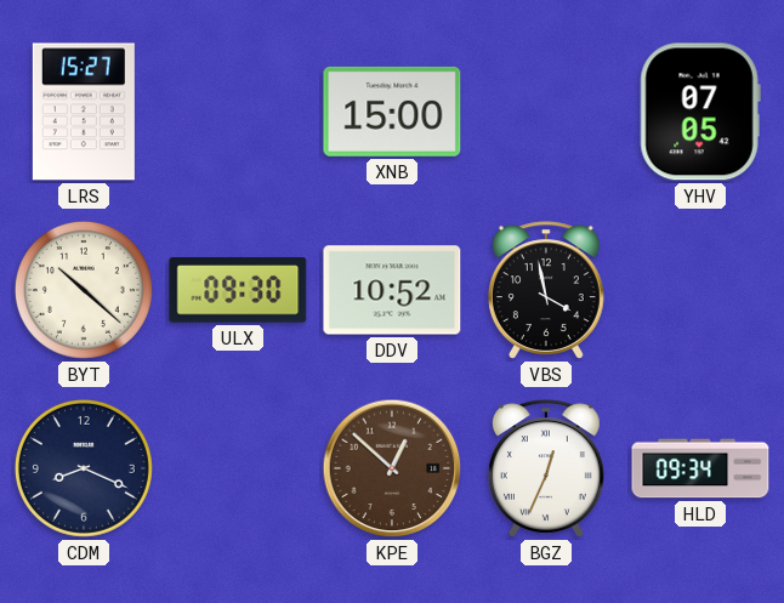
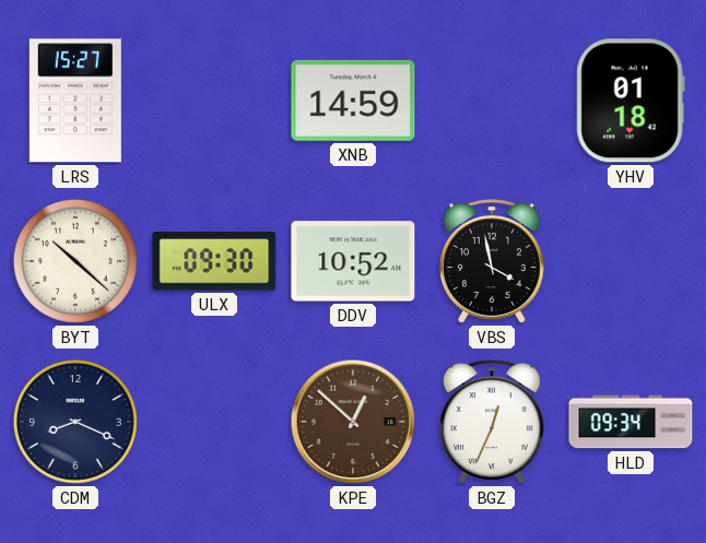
XNB: 15:00 -> 14:59 (353, 101)
YHV: 07:05 -> 01:18 (631, 101)
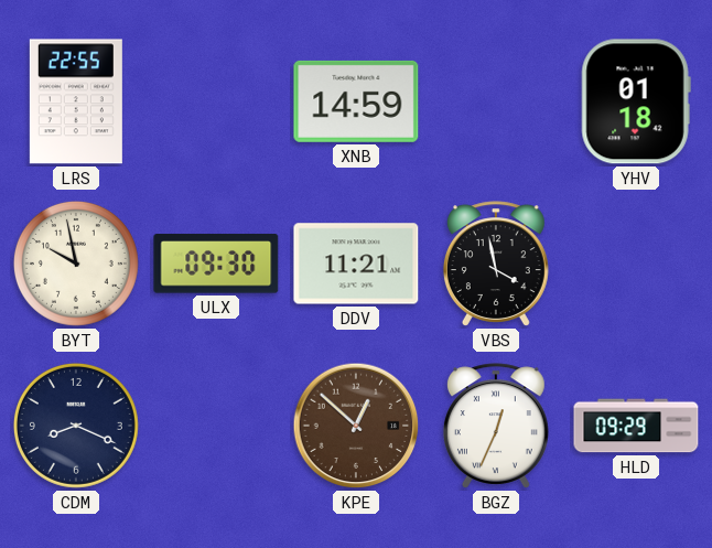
LRS: 15:27 -> 22:55 (76, 101)
BYT: 10:22 -> 9:58 (76, 264)
DDV: 10:52 -> 11:21 (356, 264)
HLD: 09:34 -> 09:29 (636, 426)
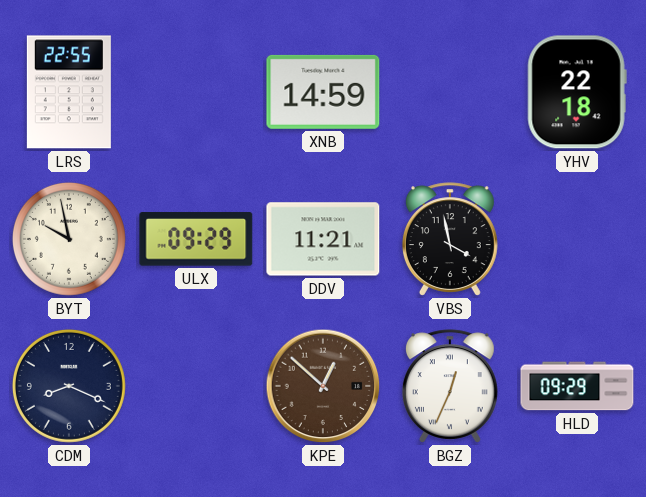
YHV: 01:18 -> 22:18 (577, 92)
ULX: 09:30 -> 09:29 (196, 239)
